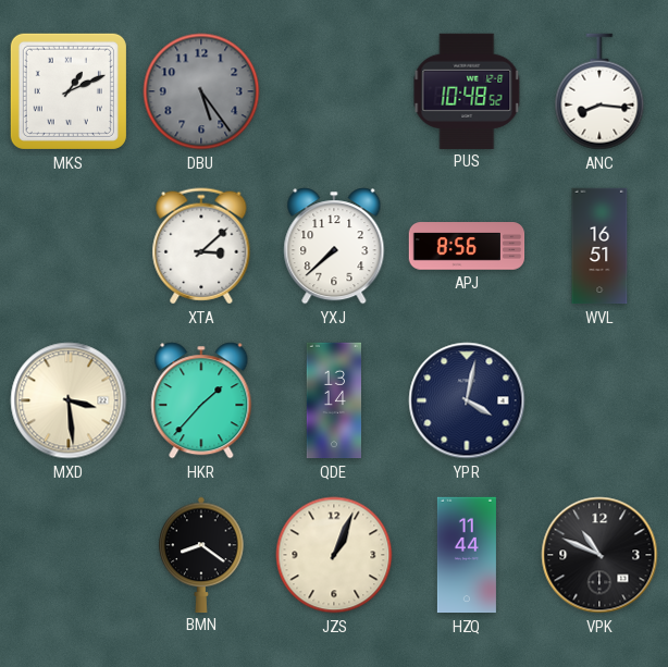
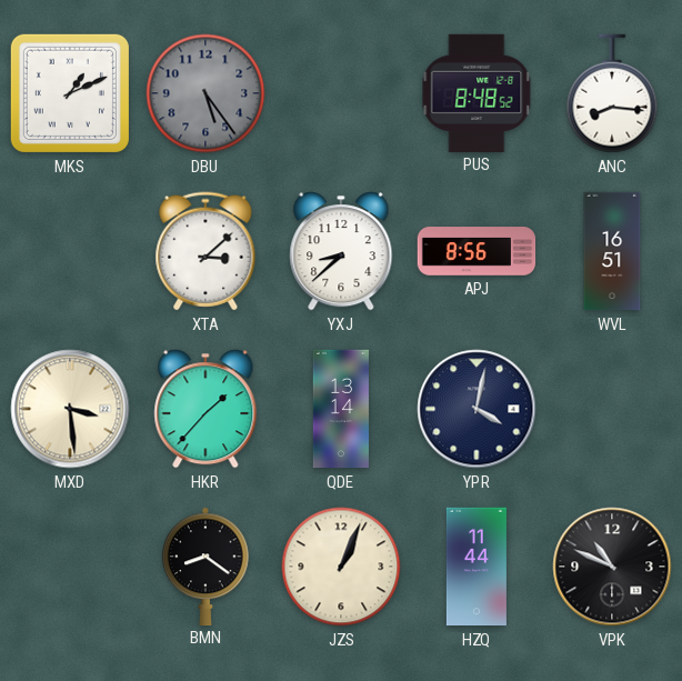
PUS: 10:48 -> 8:48 (477, 92)
YXJ: 7:38 -> 8:38 (341, 251)
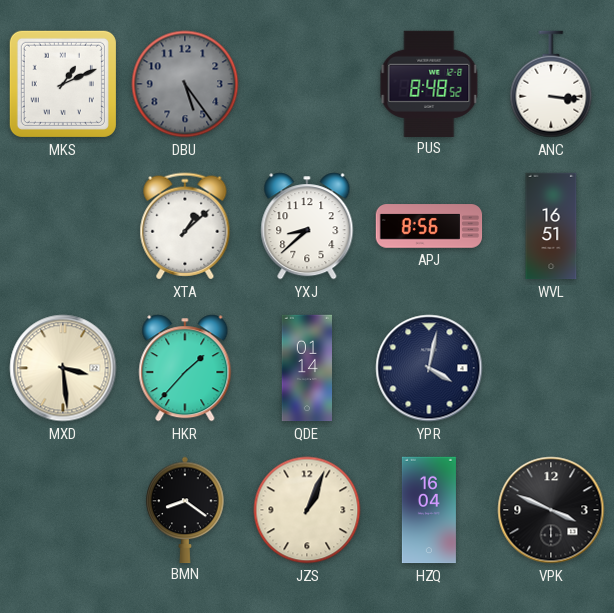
ANC: 8:16 -> 3:16 (551, 84)
XTA: 3:08 -> 1:08 (185, 226)
QDE: 13:14 -> 01:14 (307, 368)
HZQ: 11:44 -> 16:04 (429, 510)
VPK: 10:49 -> 3:49 (551, 510)
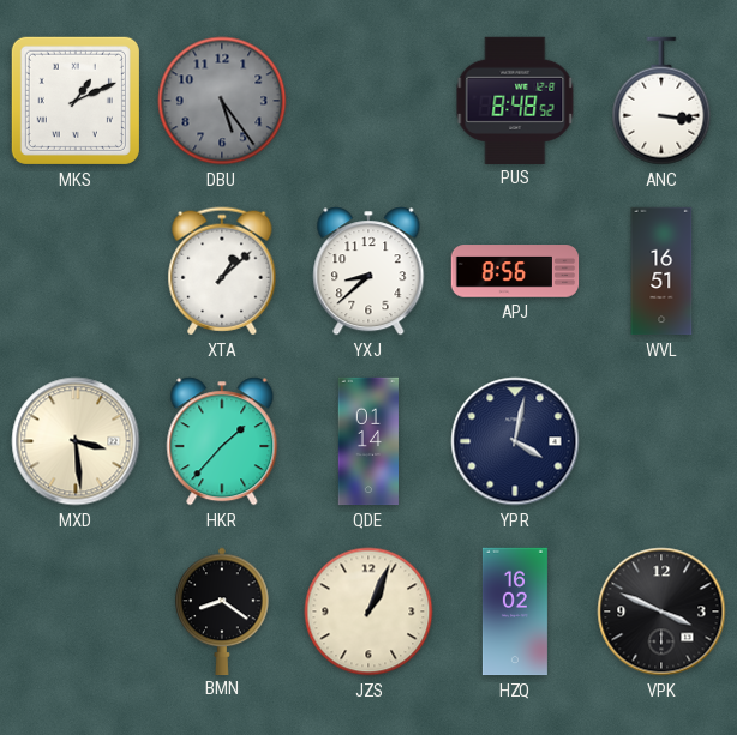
HZQ: 16:04 -> 16:02 (515, 612)
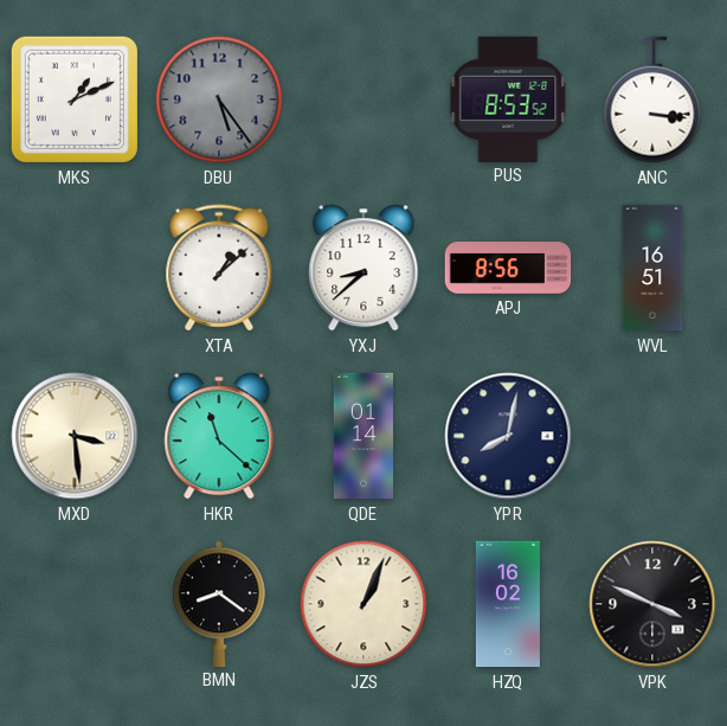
PUS: 8:48 -> 8:53 (508, 98)
HKR: 1:37 -> 11:22 (219, 436)
YPR: 4:02 -> 8:02 (508, 436)
